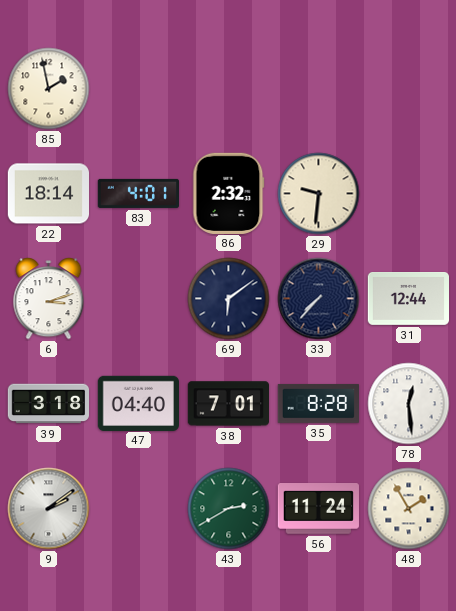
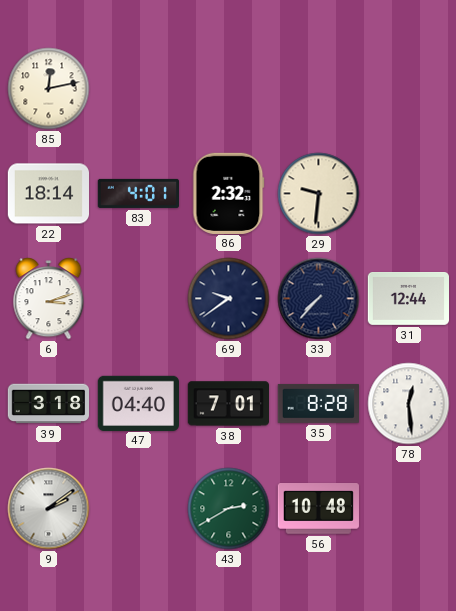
85: 1:58 -> 12:13 (49, 89)
69: 6:09 -> 9:39 (229, 299)
56: 11:24 -> 10:48 (318, 509)
48: 1:55 -> none (409, 509)
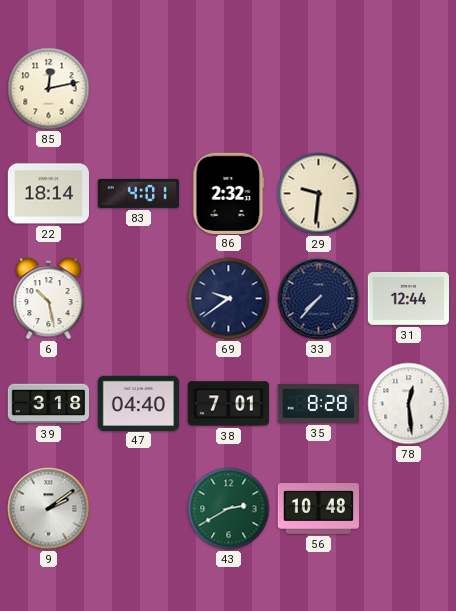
6: 3:12 -> 10:28 (49, 299)
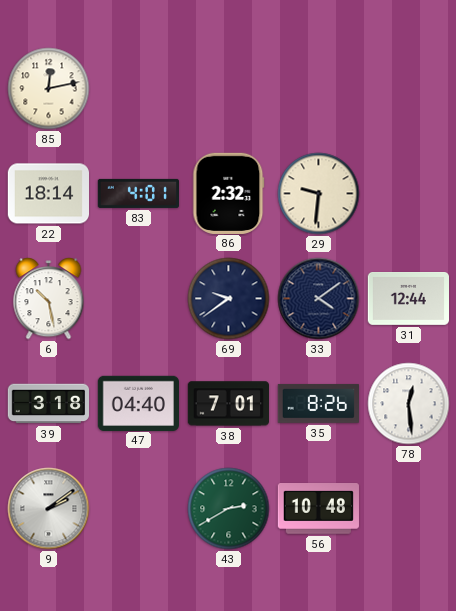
33: 7:37 -> 4:09 (319, 299)
35: 8:28 -> 8:26 (318, 403)
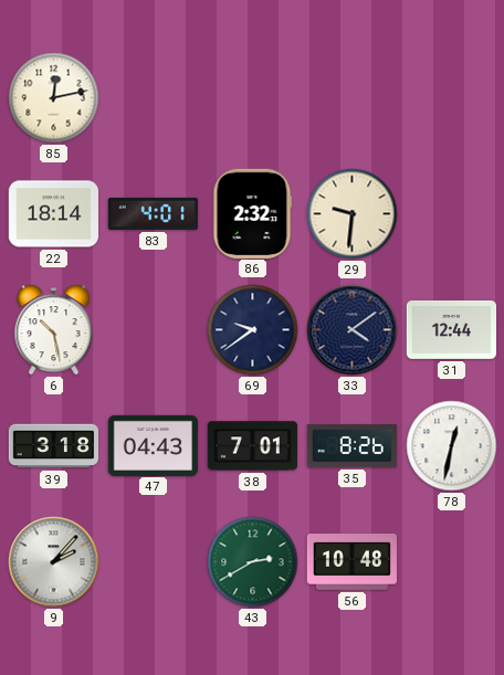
47: 04:40 -> 04:43 (153, 445)
78: 12:29 -> 12:32 (452, 446)
9: 2:09 -> 2:07 (54, 562)
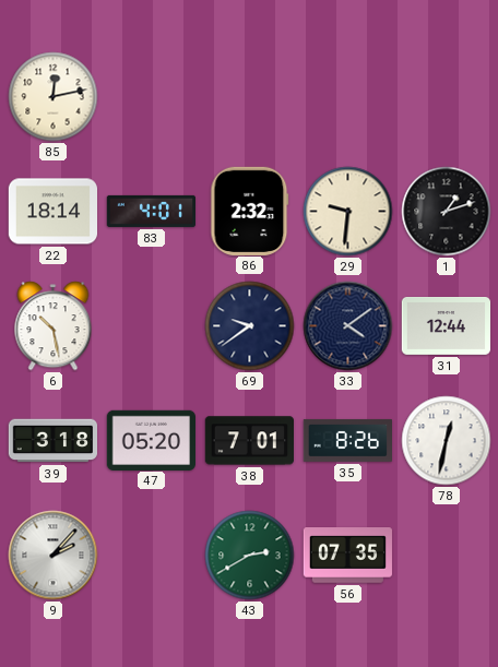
1: none -> 1:12 (447, 212)
47: 04:43 -> 05:20 (151, 440)
56: 10:48 -> 07:35 (347, 556)
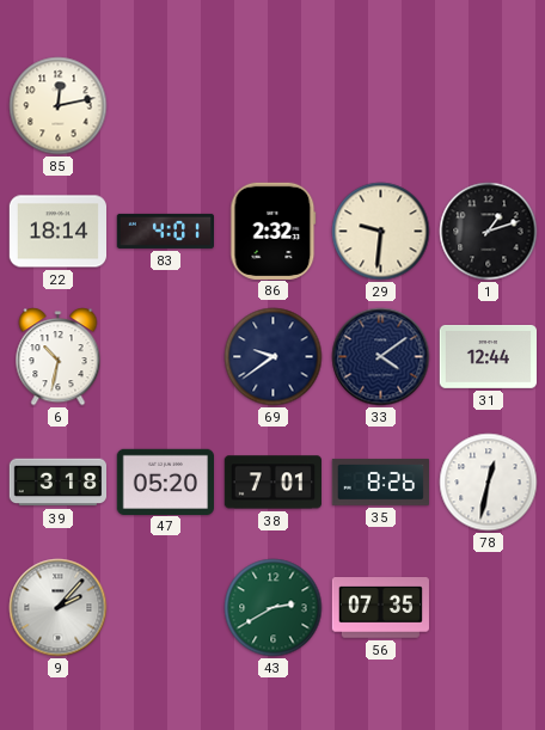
6: 10:28 -> 10:32 (59, 357)
